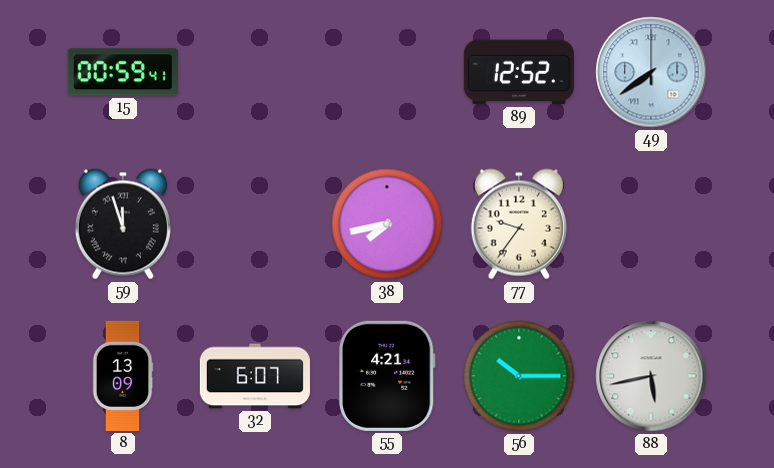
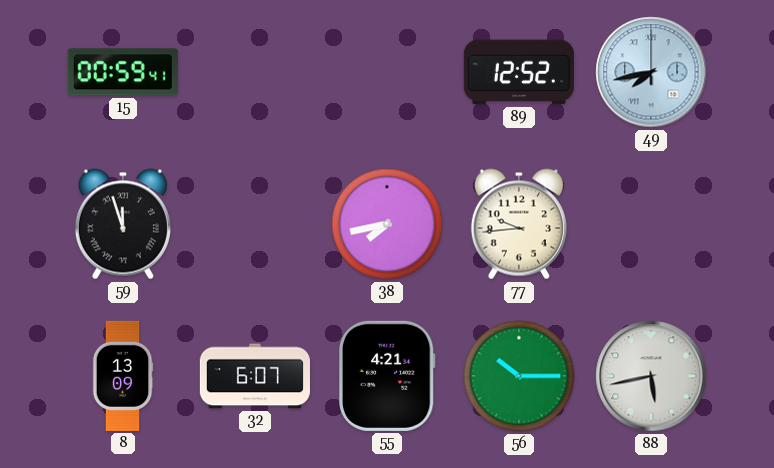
49: 7:39 -> 7:43 (651, 72)
77: 9:36 -> 9:44 (519, 224)
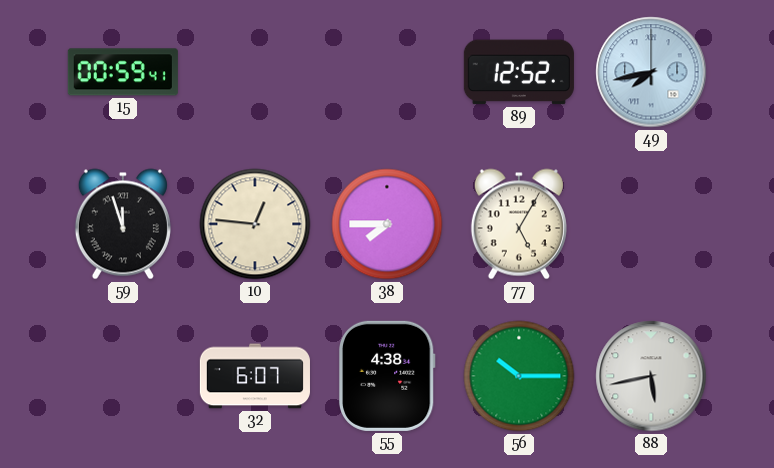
10: none -> 12:46 (255, 224)
38: 7:43 -> 7:45 (387, 224)
77: 9:44 -> 5:05 (519, 224)
8: 13:09 -> none (123, 376)
55: 4:21 -> 4:38 (387, 376)
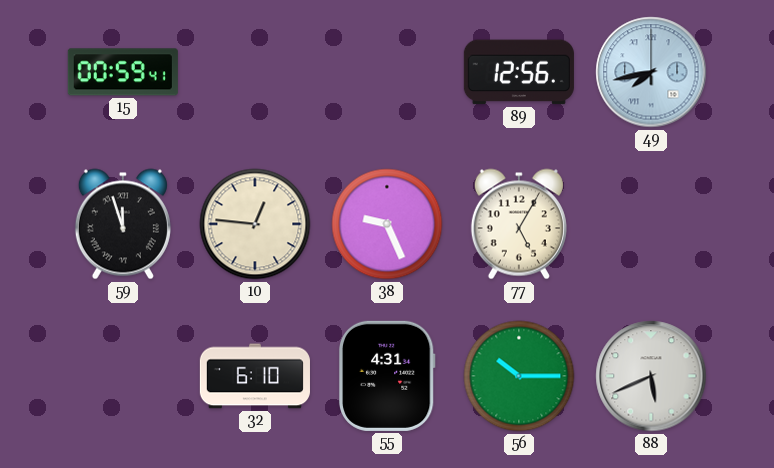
89: 12:52 -> 12:56 (519, 72)
38: 7:45 -> 9:26 (387, 224)
32: 6:07 -> 6:10 (255, 376)
55: 4:38 -> 4:31 (387, 376)
88: 5:43 -> 5:41 (651, 376)
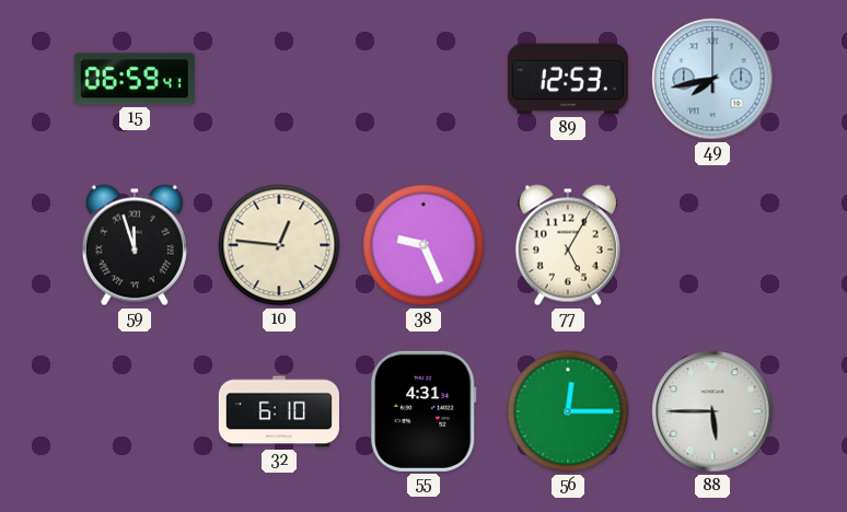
15: 00:59 -> 06:59 (135, 79)
89: 12:56 -> 12:53 (568, 79)
56: 10:15 -> 12:15 (568, 411)
88: 5:41 -> 5:45 (712, 411)
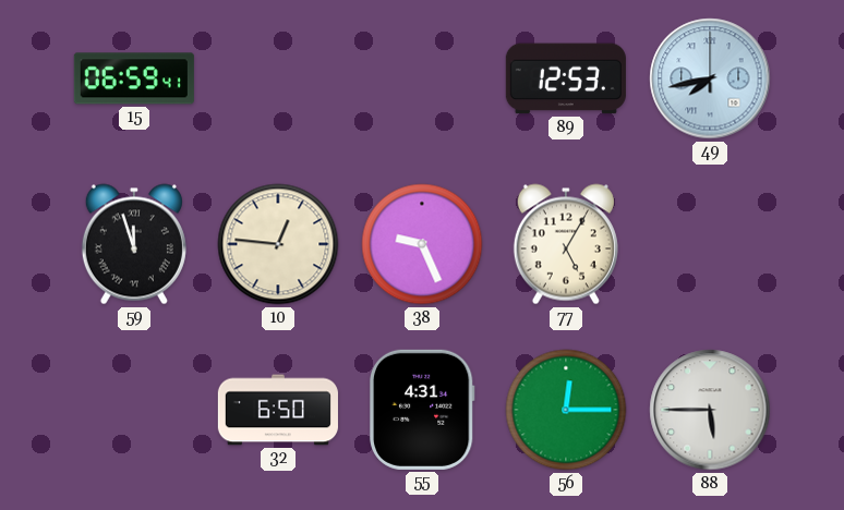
32: 6:10 -> 6:50 (278, 410)
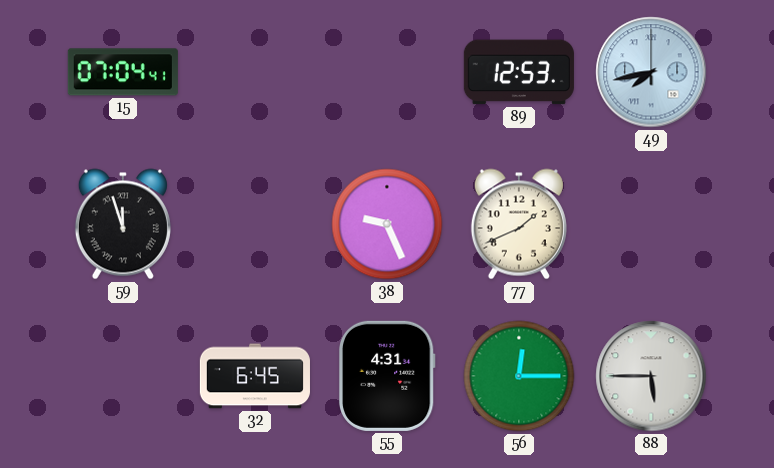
15: 06:59 -> 07:04 (123, 72)
10: 12:46 -> none (278, 244)
77: 5:05 -> 1:41 (519, 224)
32: 6:50 -> 6:45 (255, 376)
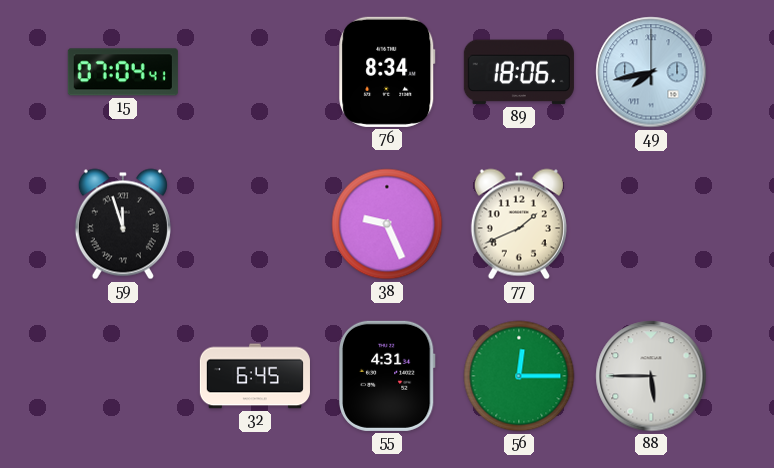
76: none -> 8:34 (387, 72)
89: 12:53 -> 18:06 (519, 72)
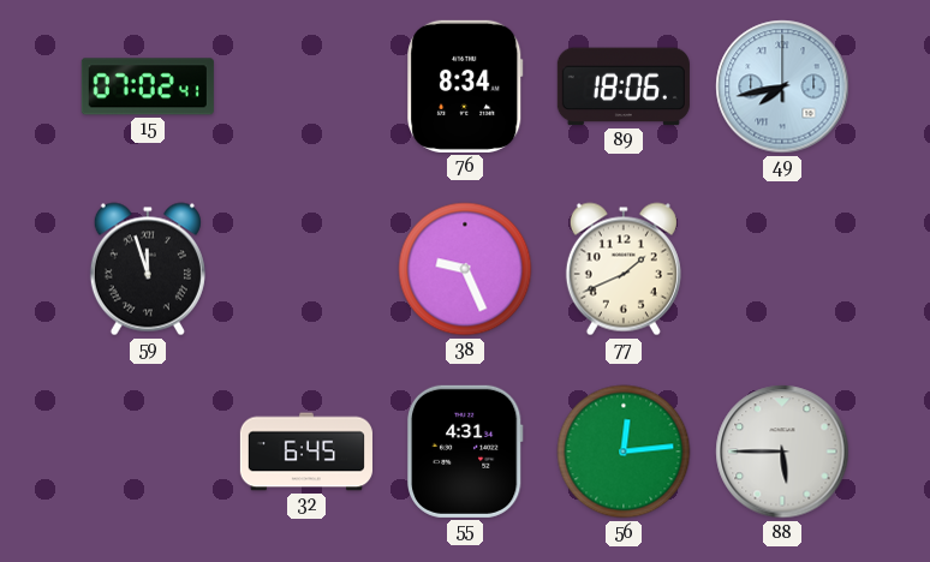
15: 07:04 -> 07:02 (148, 86)
56: 12:15 -> 12:14 (624, 452)
